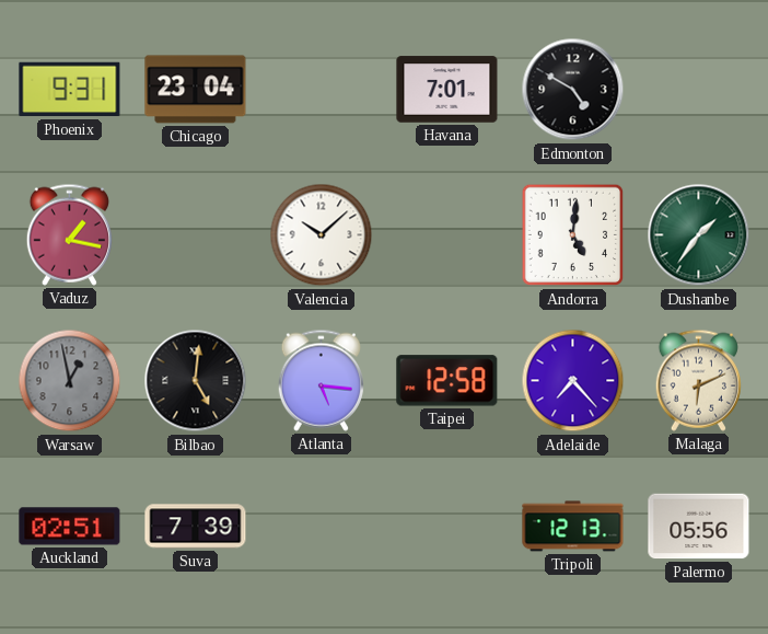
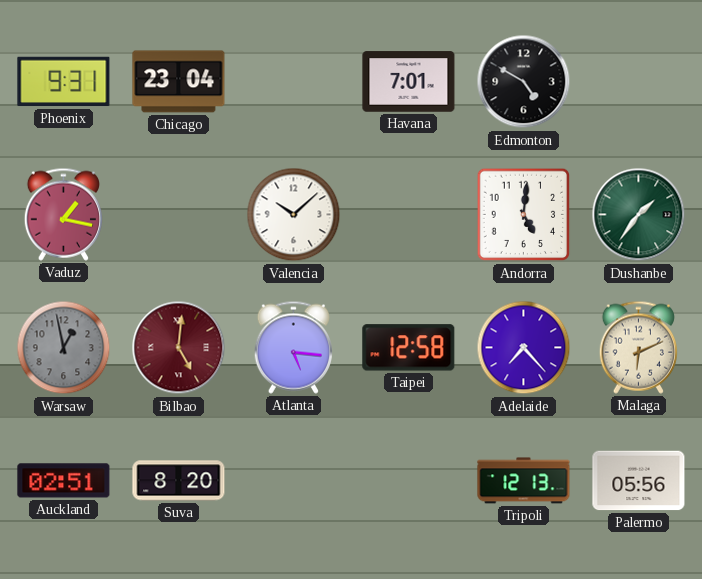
Bilbao dial: black -> burgundy (179, 348)
Suva: 7:39 -> 8:20 (179, 481)
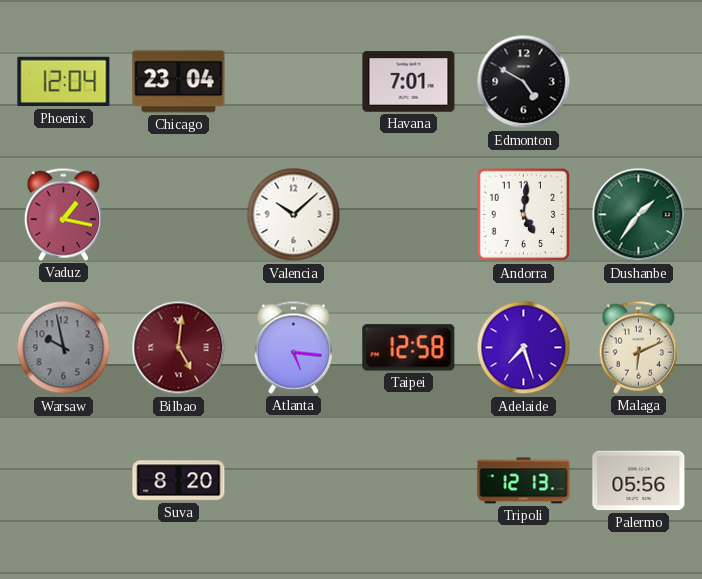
Phoenix: 9:31 -> 12:04 (64, 82)
Warsaw: 12:58 -> 9:58 (64, 348)
Adelaide: 7:23 -> 7:27 (524, 348)
Auckland: 02:51 -> none (64, 481)
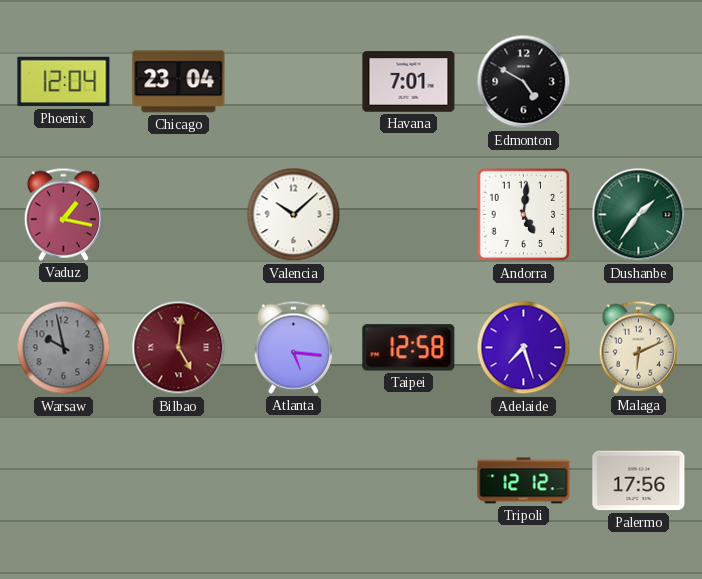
Suva: 8:20 -> none (179, 481)
Tripoli: 12:13 -> 12:12 (524, 481)
Palermo: 05:56 -> 17:56 (639, 481)
